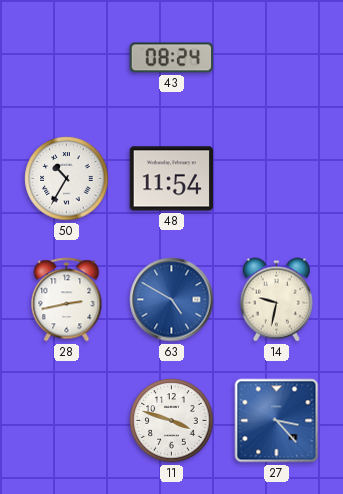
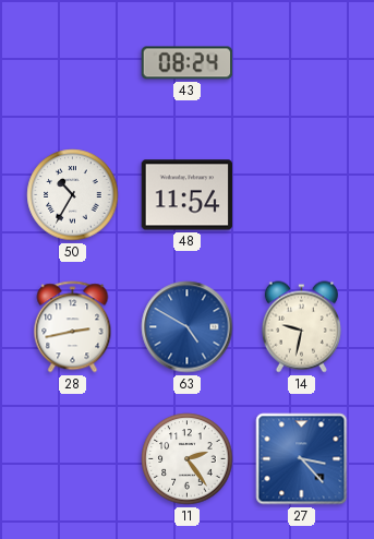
11: 3:48 -> 2:24 (188, 459)
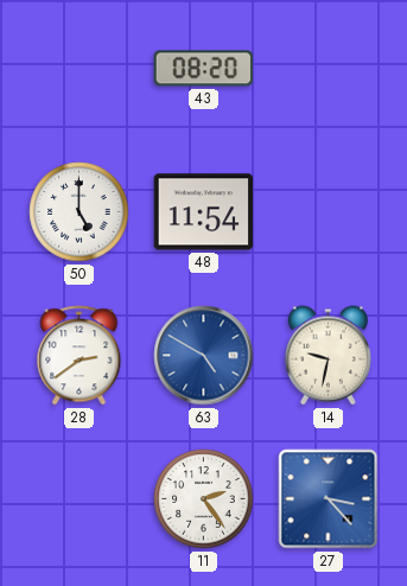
43: 08:24 -> 08:20 (204, 69)
50: 10:35 -> 5:00 (80, 212)
28: 2:43 -> 2:39 (80, 356)
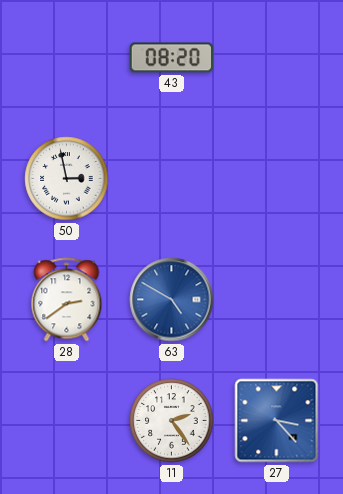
50: 5:00 -> 2:58 (67, 179)
48: 11:54 -> none (204, 212)
14: 9:32 -> none (327, 356)
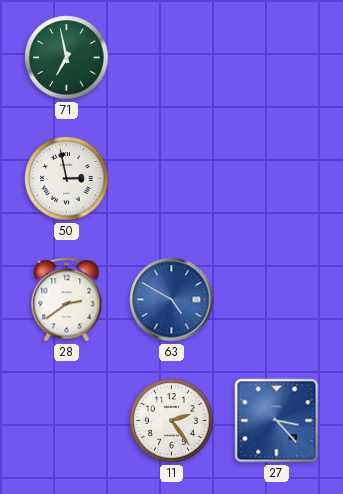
71: none -> 6:58 (67, 58)
43: 08:20 -> none (172, 58)
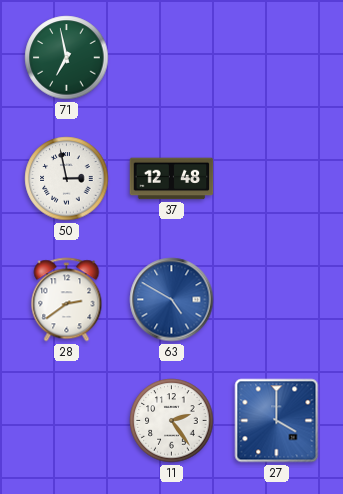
37: none -> 12:48 (172, 179)
27: 3:23 -> 4:00 (277, 421)
